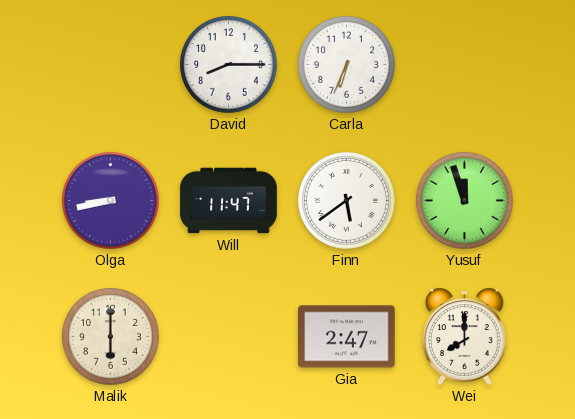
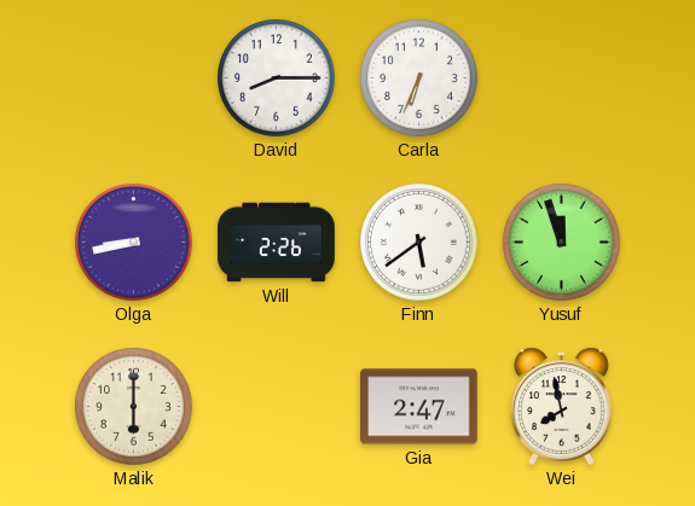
Will: 11:47 -> 2:26 (277, 243)
Wei: 8:00 -> 7:58 (561, 406)
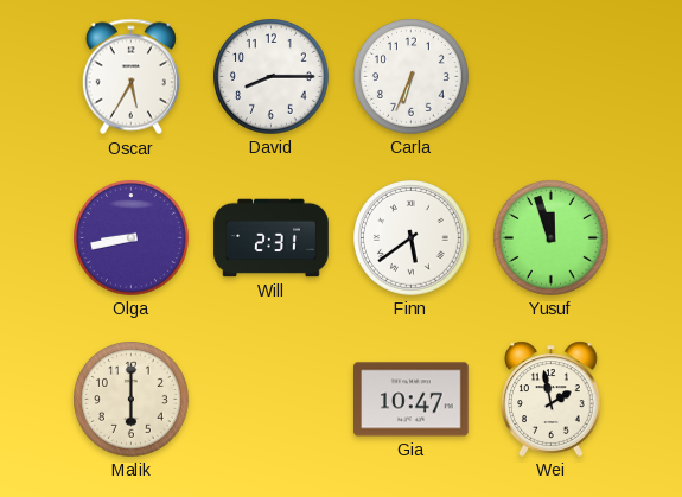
Oscar: none -> 5:35 (130, 77)
Will: 2:26 -> 2:31 (272, 238)
Gia: 2:47 -> 10:47 (412, 400)
Wei: 7:58 -> 1:58 (550, 399)
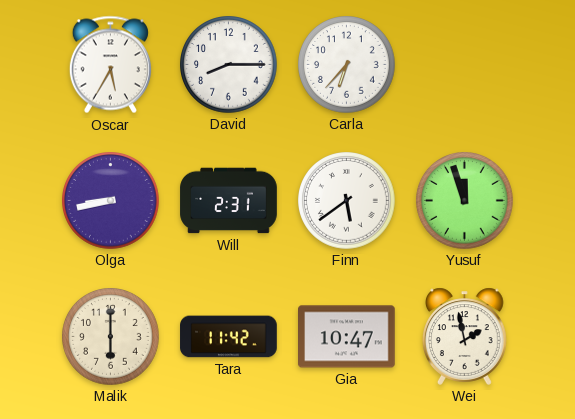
Carla: 6:34 -> 6:37 (347, 65)
Tara: none -> 11:42 (229, 337)
